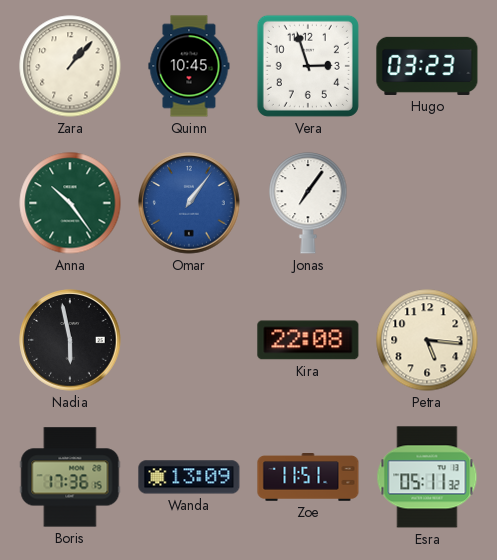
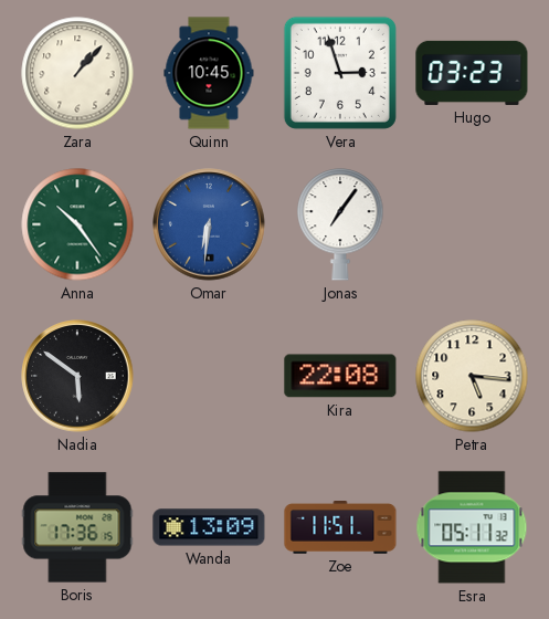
Omar: 1:06 -> 6:31 (209, 224)
Nadia: 5:58 -> 5:51 (77, 376)
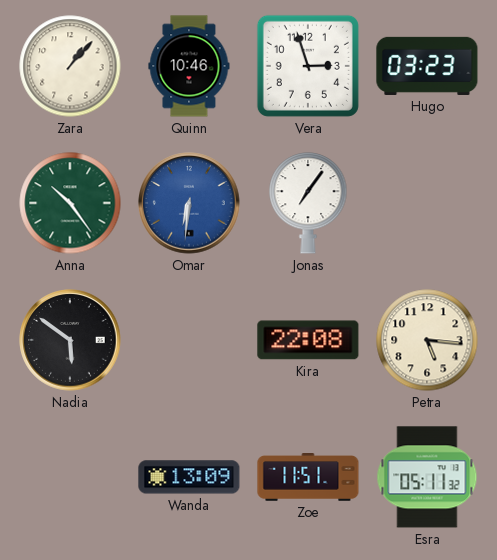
Quinn: 10:45 -> 10:46 (189, 66)
Boris: 17:36 -> none (77, 527)
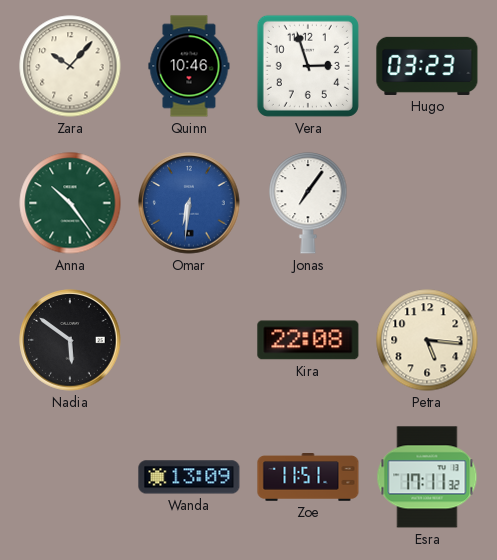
Zara: 1:07 -> 10:07 (70, 66)
Esra: 05:11 -> 17:11 (427, 477)
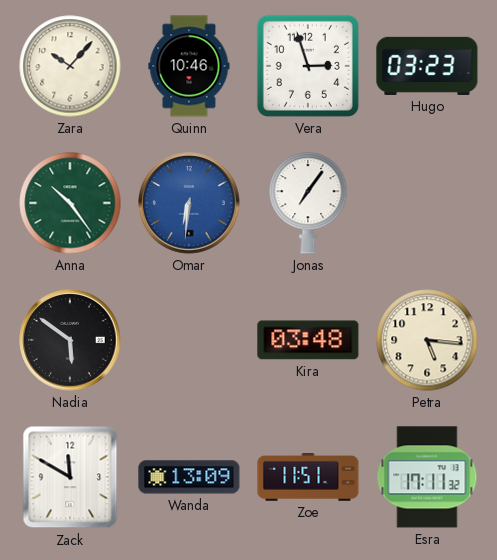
Kira: 22:08 -> 03:48 (308, 340)
Zack: none -> 11:50 (70, 477)
